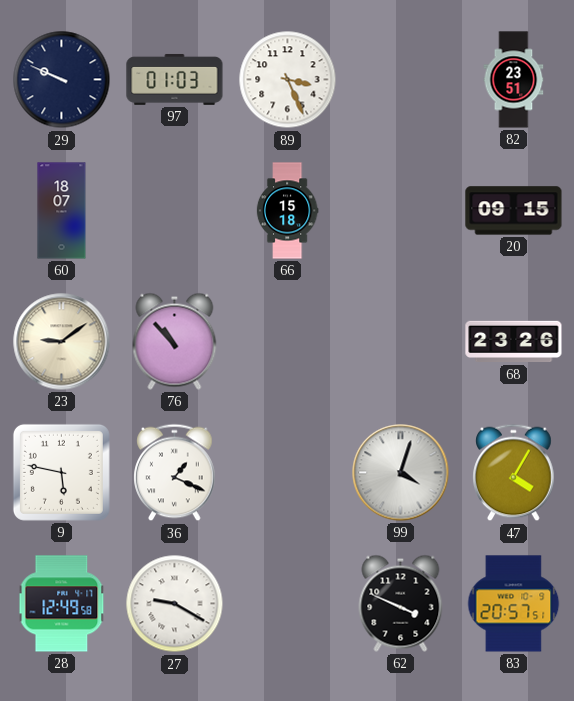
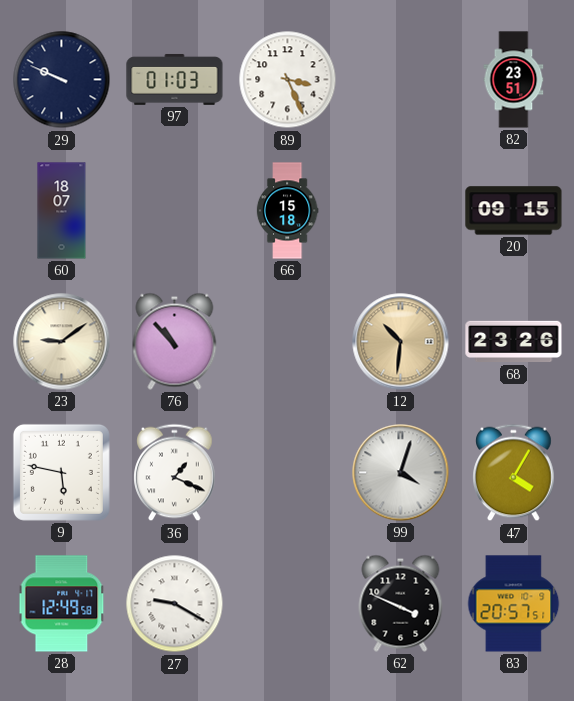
12: none -> 10:31 (401, 342)
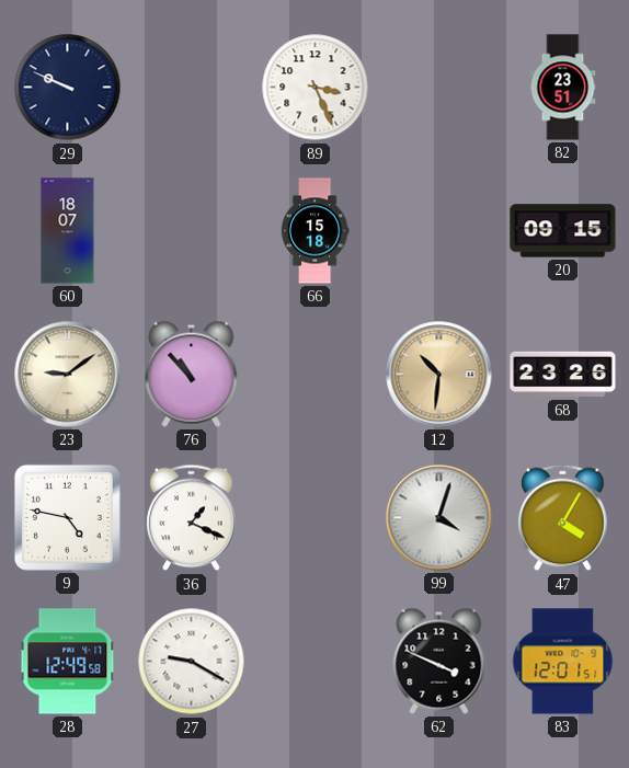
97: 01:03 -> none (175, 79)
9: 5:47 -> 4:47 (67, 517)
83: 20:57 -> 12:01 (563, 662)
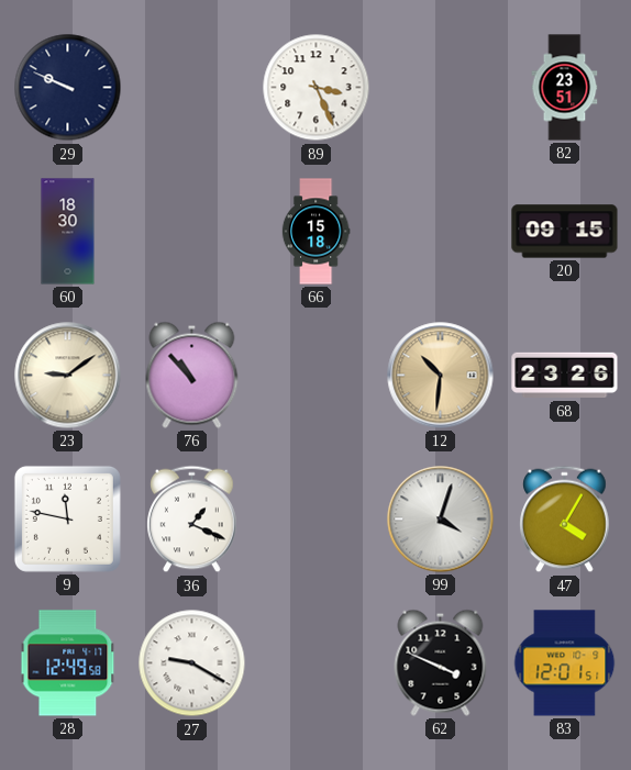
60: 18:07 -> 18:30 (68, 232)
9: 4:47 -> 11:47 (67, 518)
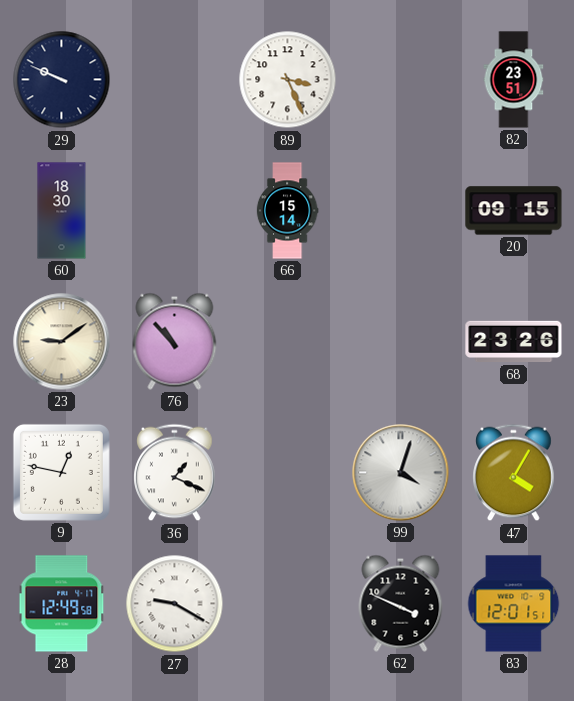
66: 15:18 -> 15:14 (287, 211)
12: 10:31 -> none (441, 376)
9: 11:47 -> 12:47 (61, 472)
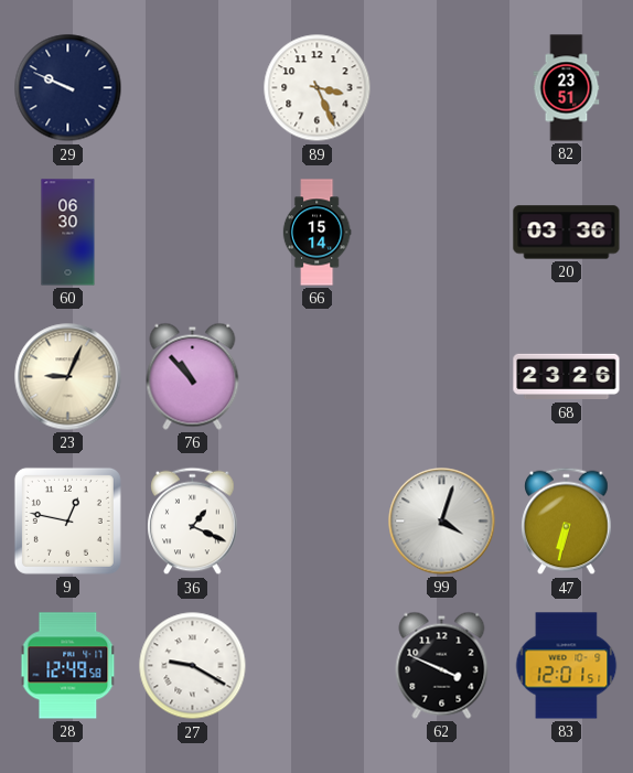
60: 18:30 -> 06:30 (68, 233)
20: 09:15 -> 03:36 (567, 233)
23: 9:09 -> 9:04 (68, 377)
47: 4:05 -> 6:32 (567, 522)
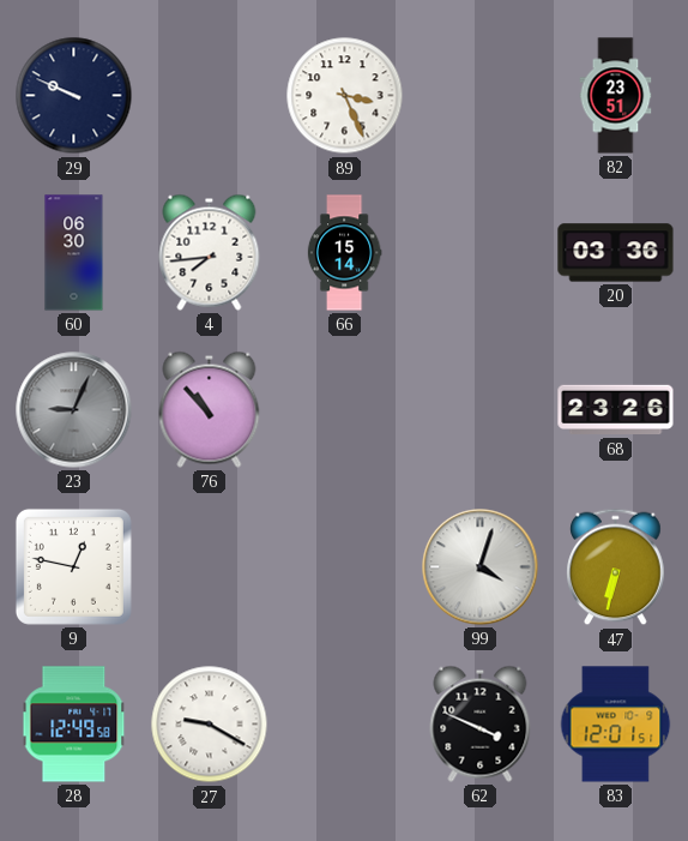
4: none -> 7:44 (210, 252)
23 dial: cream -> grey (74, 410)
36: 1:19 -> none (193, 522)
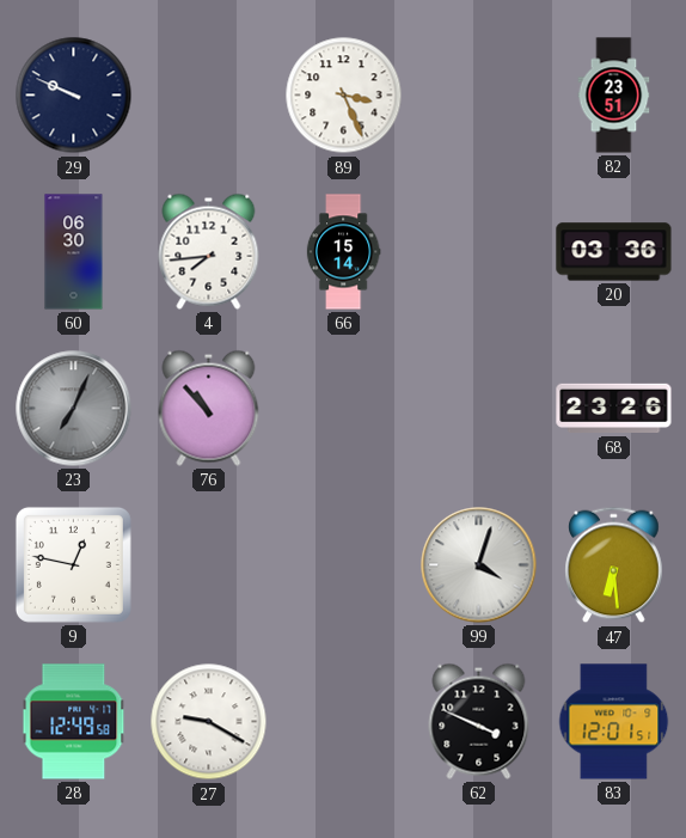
23: 9:04 -> 7:04 (74, 409)
47: 6:32 -> 6:29 (614, 565)
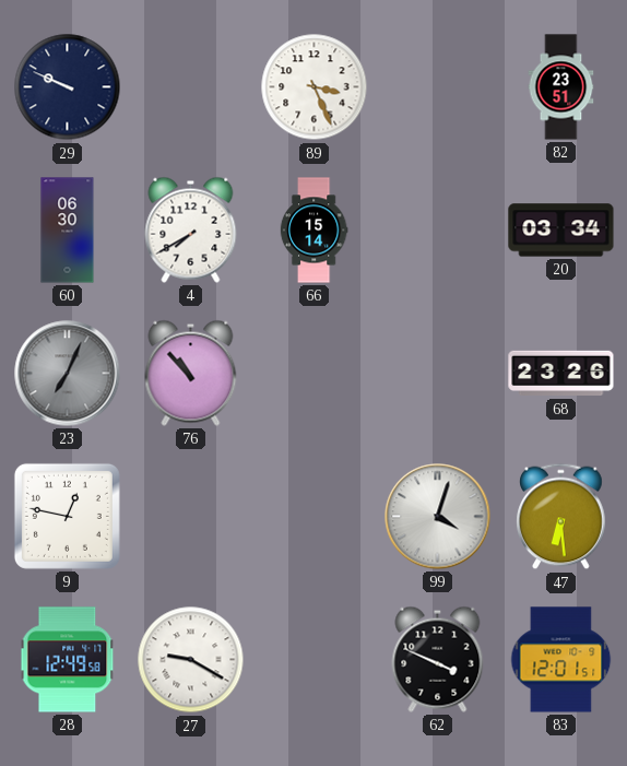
4: 7:44 -> 7:40 (191, 229)
20: 03:36 -> 03:34 (561, 231)
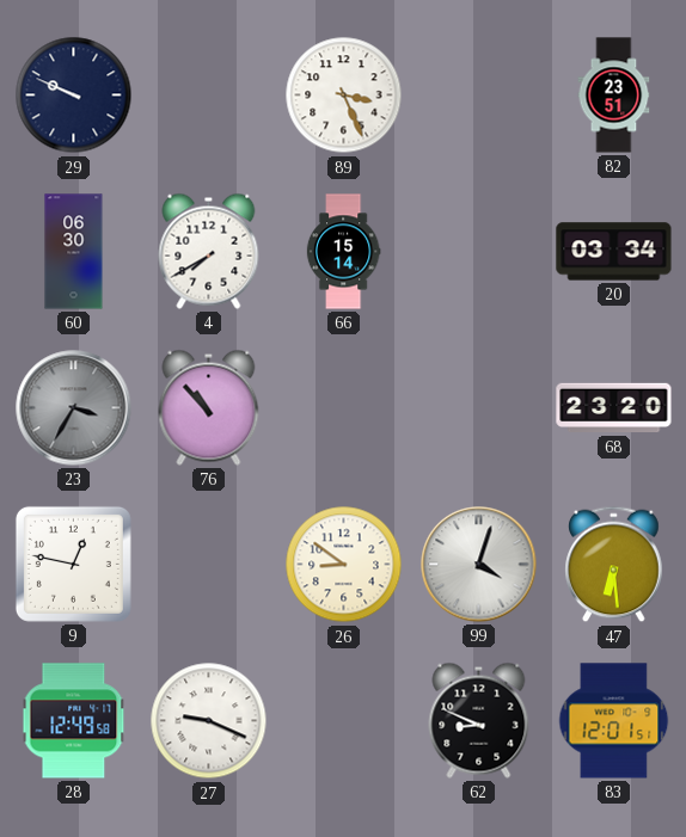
23: 7:04 -> 3:35 (74, 408)
68: 23:26 -> 23:20 (614, 408)
26: none -> 8:51 (344, 565)
27: 9:20 -> 9:19 (209, 721)
62: 3:49 -> 8:49 (479, 720)
